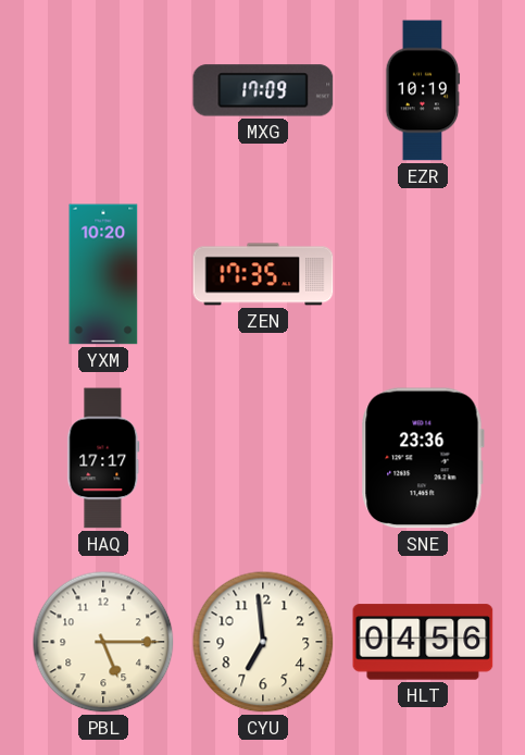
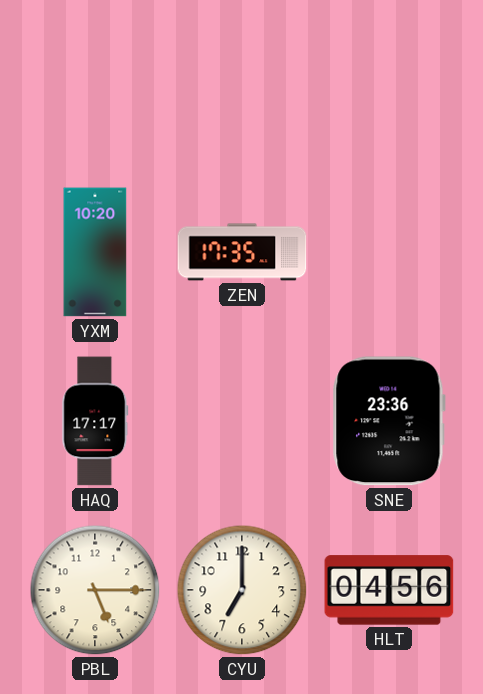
MXG: 17:09 -> none (263, 90)
EZR: 10:19 -> none (423, 90)
CYU: 6:59 -> 7:00 (242, 590)
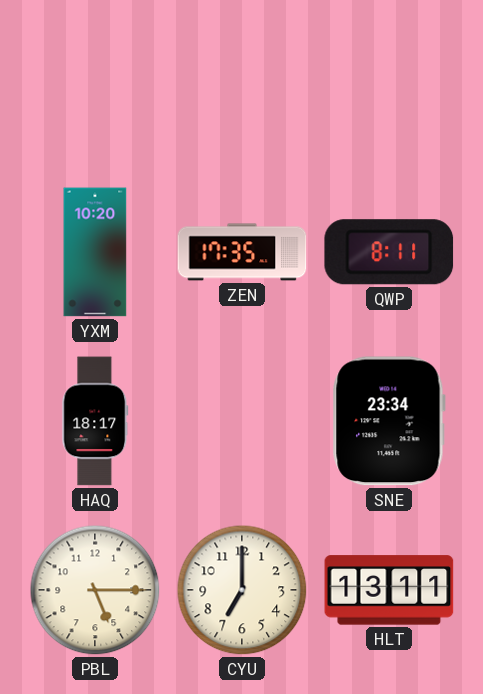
QWP: none -> 8:11 (389, 252)
HAQ: 17:17 -> 18:17 (95, 421)
SNE: 23:36 -> 23:34 (389, 421)
HLT: 04:56 -> 13:11 (389, 590)
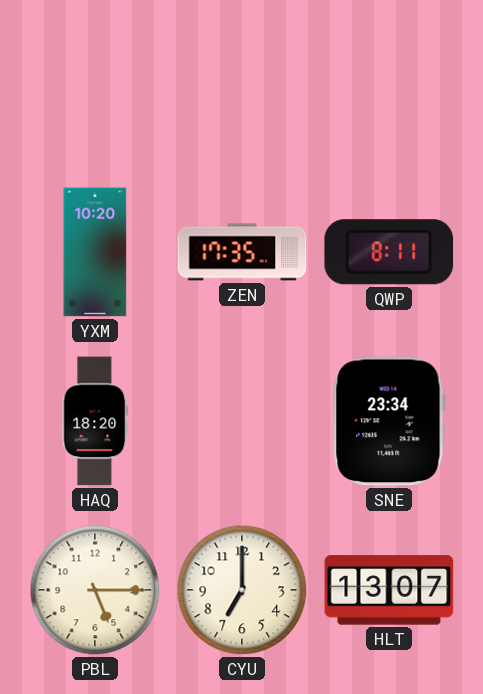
HAQ: 18:17 -> 18:20 (95, 421)
HLT: 13:11 -> 13:07 (389, 590)
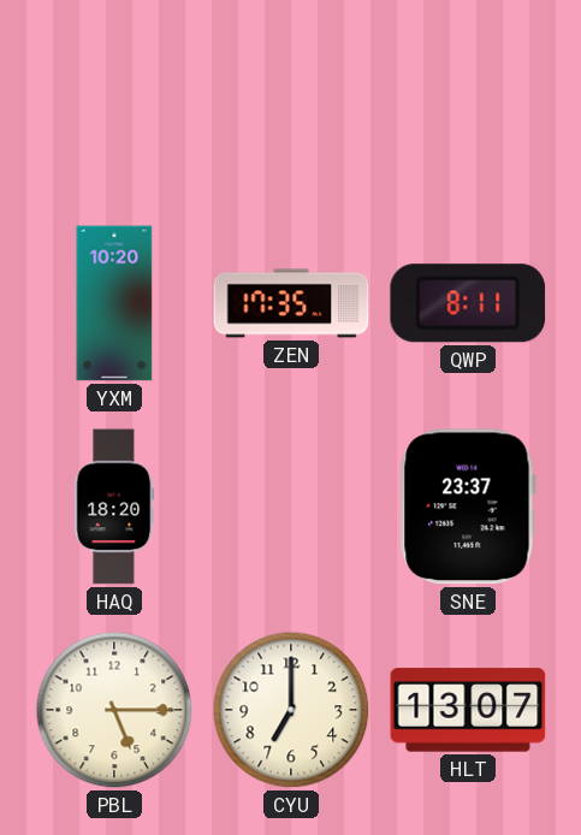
SNE: 23:34 -> 23:37 (468, 507)
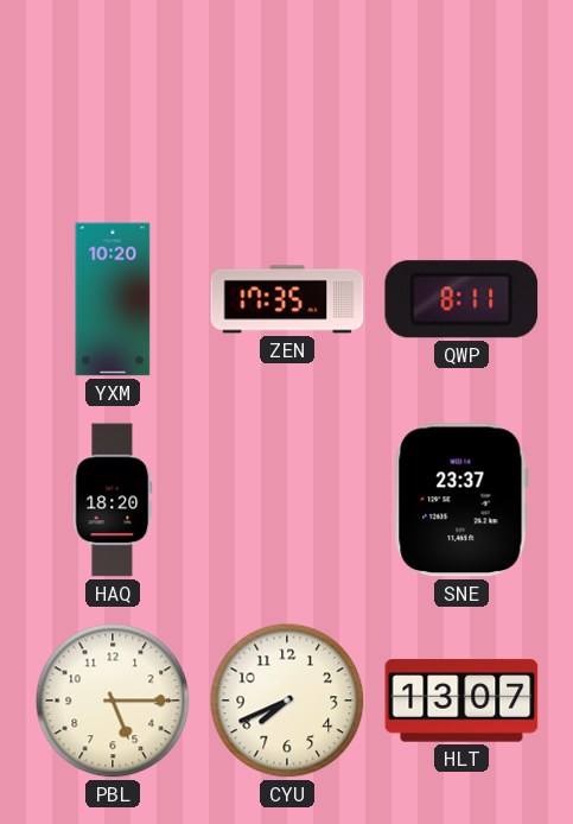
CYU: 7:00 -> 7:41 (287, 701)
